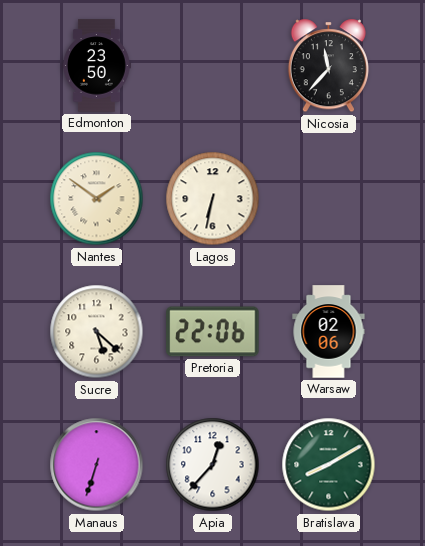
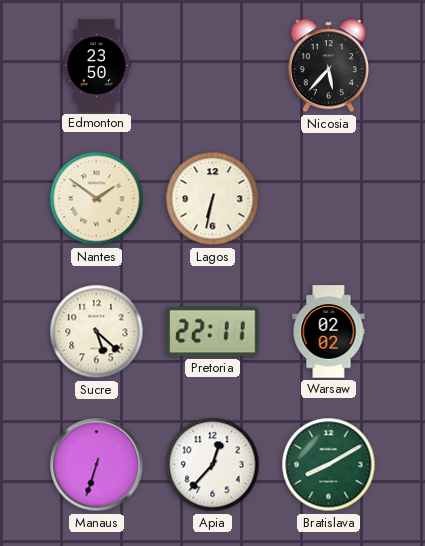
Nicosia: 11:37 -> 5:37 (328, 66)
Pretoria: 22:06 -> 22:11 (213, 332)
Warsaw: 02:06 -> 02:02 (329, 332)
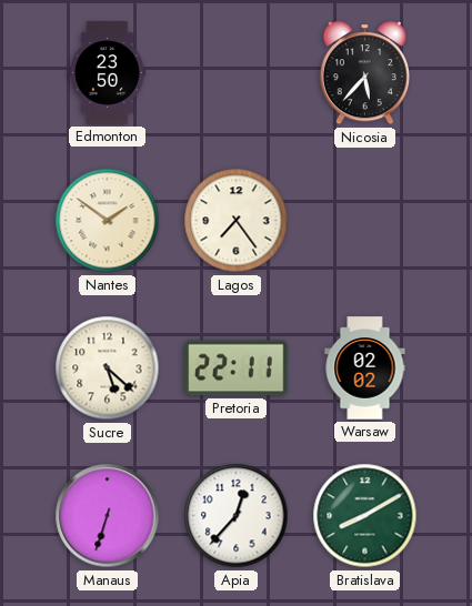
Lagos: 6:32 -> 7:24 (237, 221)
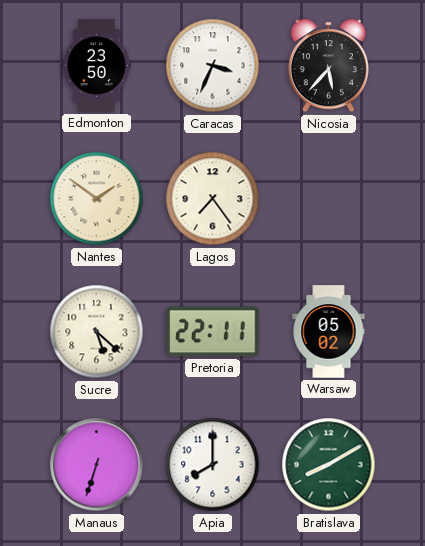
Caracas: none -> 3:34 (213, 66)
Warsaw: 02:02 -> 05:02 (329, 332)
Apia: 12:37 -> 8:00 (213, 465)
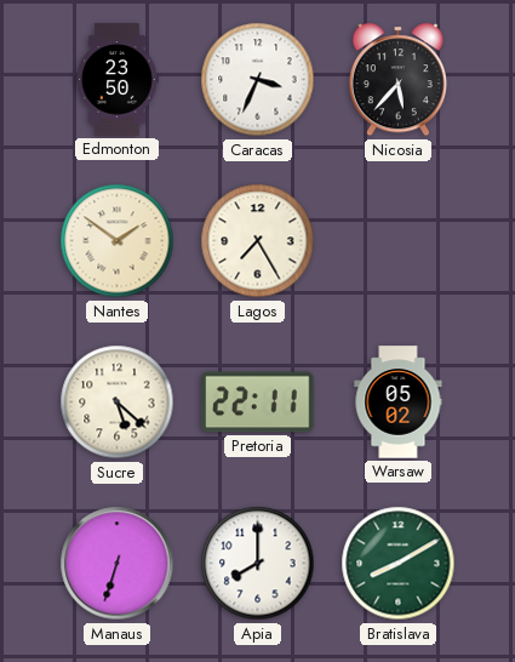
Lagos: 7:24 -> 7:25 (258, 241)
